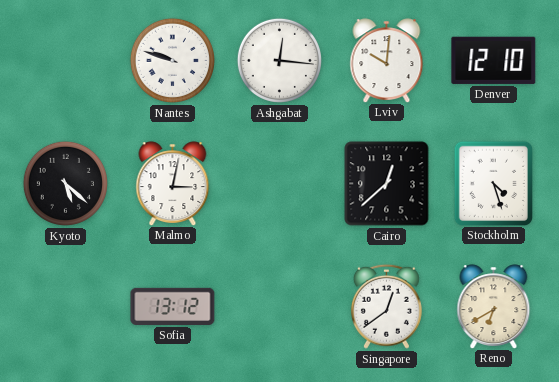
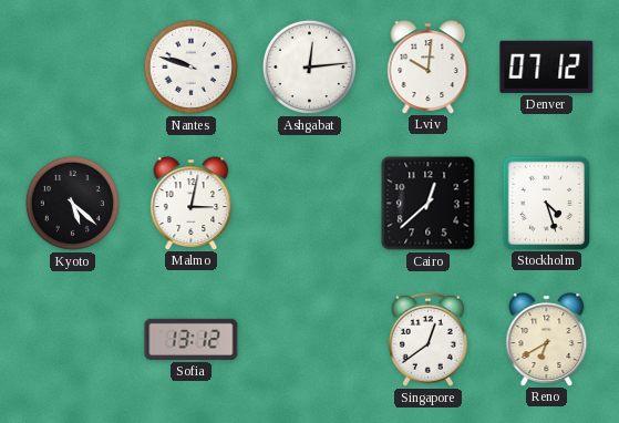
Ashgabat: 12:16 -> 12:14 (309, 66)
Denver: 12:10 -> 07:12 (547, 66)
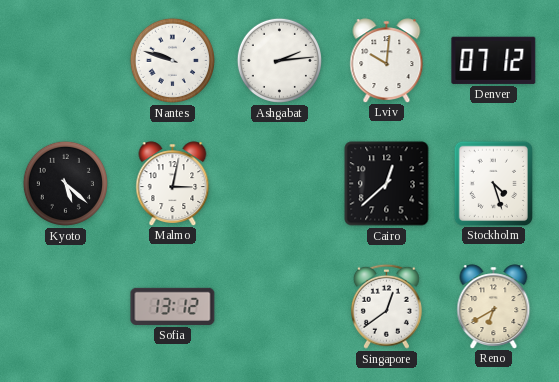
Ashgabat: 12:14 -> 2:14 (279, 60)
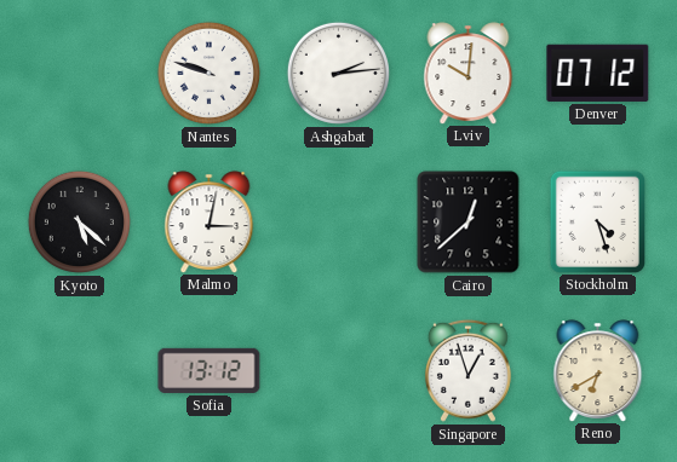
Singapore: 12:39 -> 12:57 (467, 370)
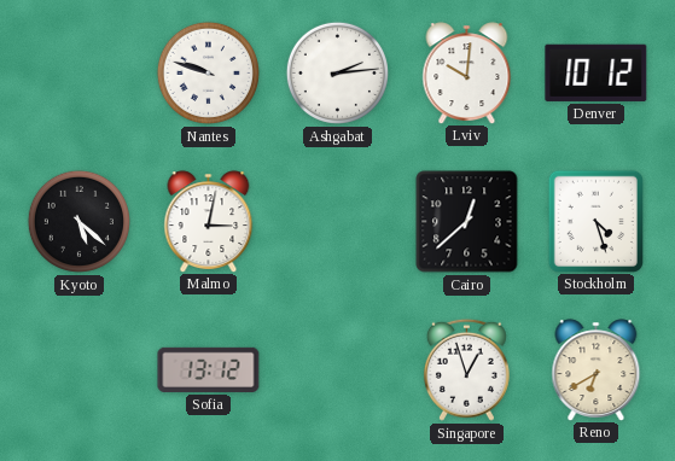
Denver: 07:12 -> 10:12 (597, 72)
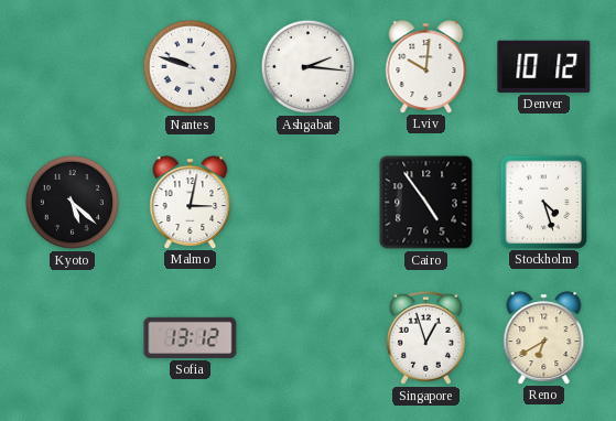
Ashgabat: 2:14 -> 2:16 (307, 66)
Cairo: 12:38 -> 4:54 (426, 203)
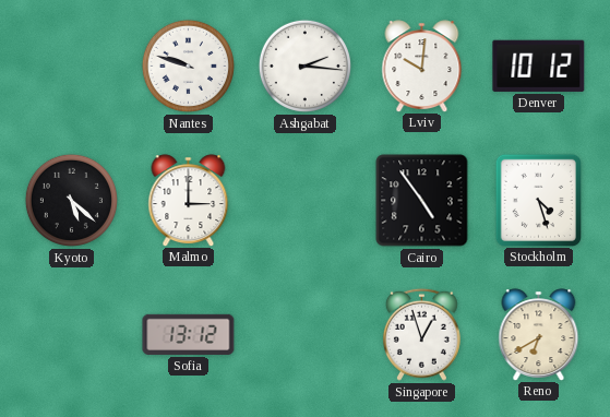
Malmo: 3:02 -> 3:00 (189, 200)
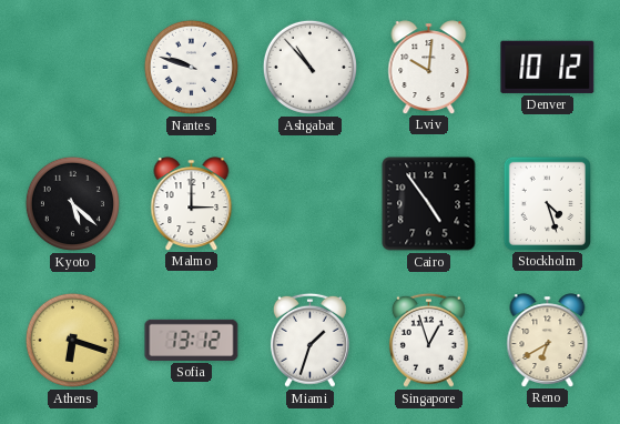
Ashgabat: 2:16 -> 10:53 (309, 67)
Athens: none -> 6:18 (72, 340)
Miami: none -> 1:33 (309, 340)
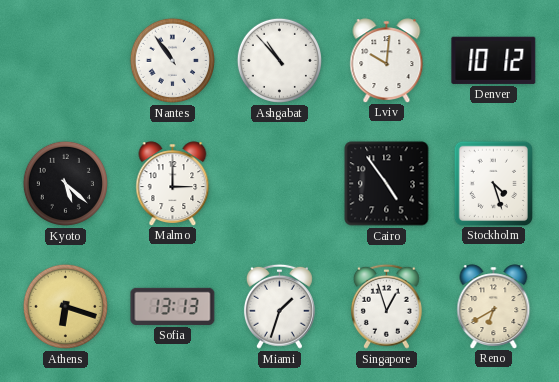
Nantes: 9:48 -> 10:54 (172, 60)
Sofia: 13:12 -> 13:13 (173, 306)
